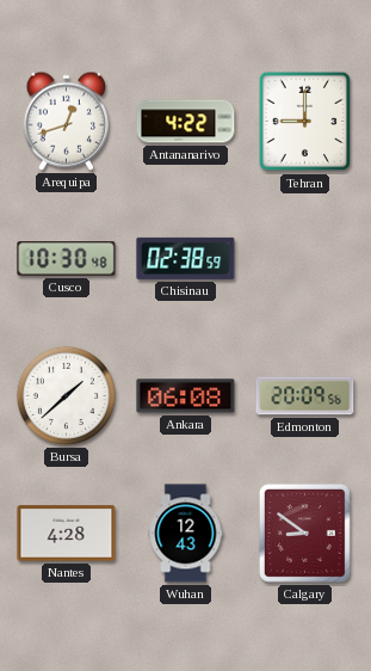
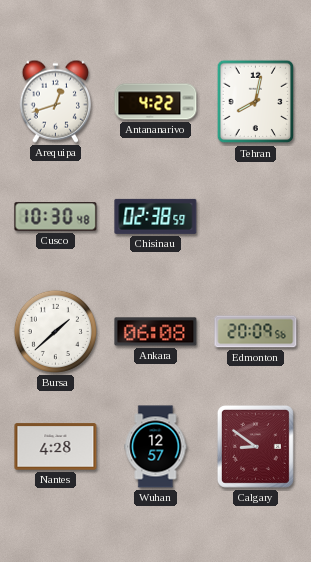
Tehran: 9:00 -> 8:02 (256, 102)
Wuhan: 12:43 -> 12:57 (156, 447)
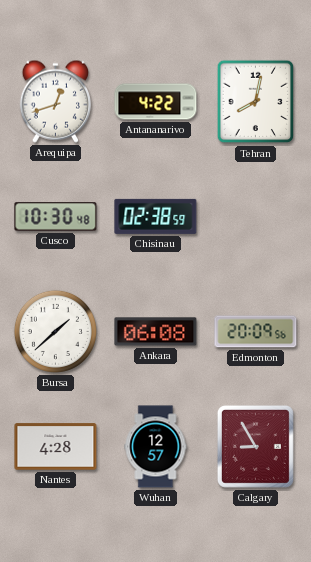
Calgary: 8:51 -> 8:55 (255, 446)
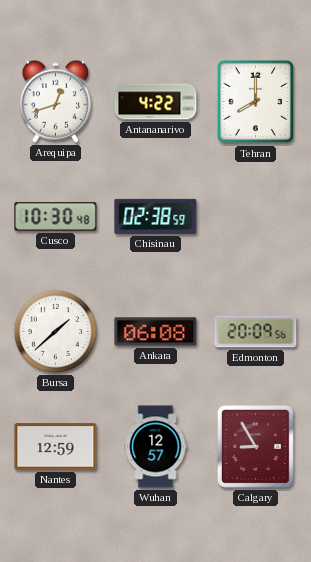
Tehran: 8:02 -> 8:00 (256, 102)
Nantes: 4:28 -> 12:59 (56, 447)
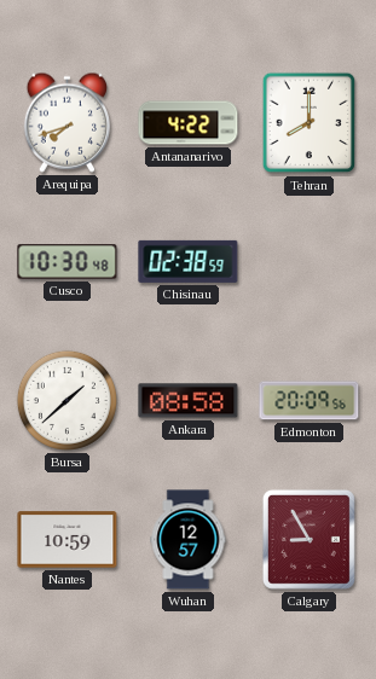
Arequipa: 12:42 -> 7:42 (66, 122)
Ankara: 06:08 -> 08:58 (189, 401)
Nantes: 12:59 -> 10:59 (68, 540)
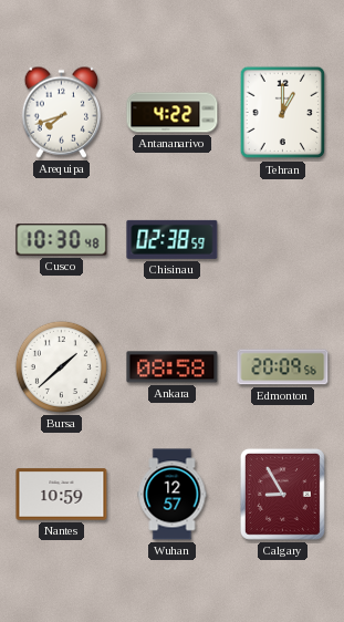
Tehran: 8:00 -> 1:00 (283, 113)
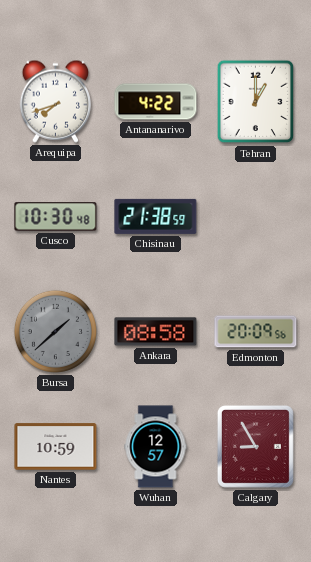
Chisinau: 02:38 -> 21:38 (156, 216)
Bursa dial: white -> grey (55, 331)
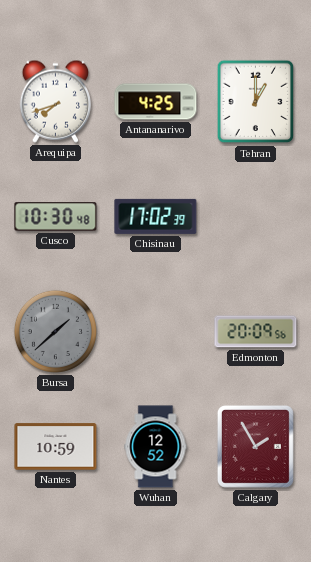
Antananarivo: 4:22 -> 4:25 (156, 102)
Chisinau: 21:38 -> 17:02 (156, 216)
Ankara: 08:58 -> none (156, 332)
Wuhan: 12:57 -> 12:52 (156, 447)
Calgary: 8:55 -> 1:55 (255, 446)
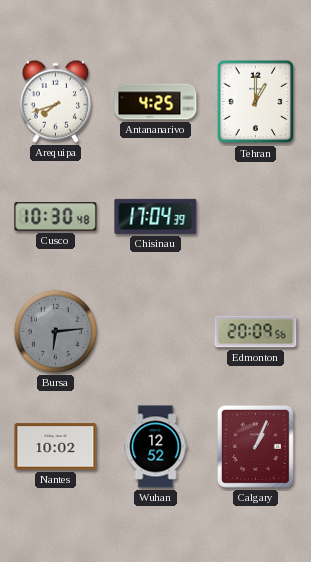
Chisinau: 17:02 -> 17:04 (156, 216)
Bursa: 1:38 -> 6:14 (55, 331)
Nantes: 10:59 -> 10:02 (56, 447)
Calgary: 1:55 -> 1:04 (255, 446)
